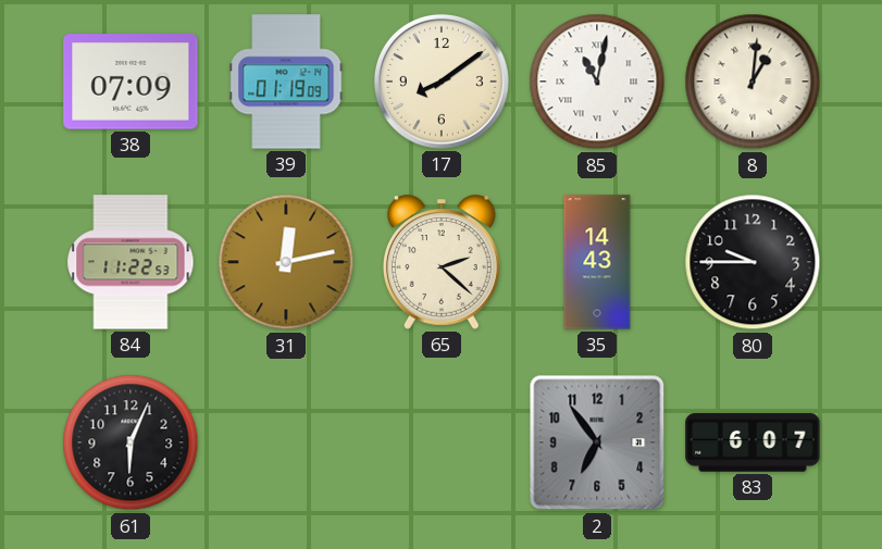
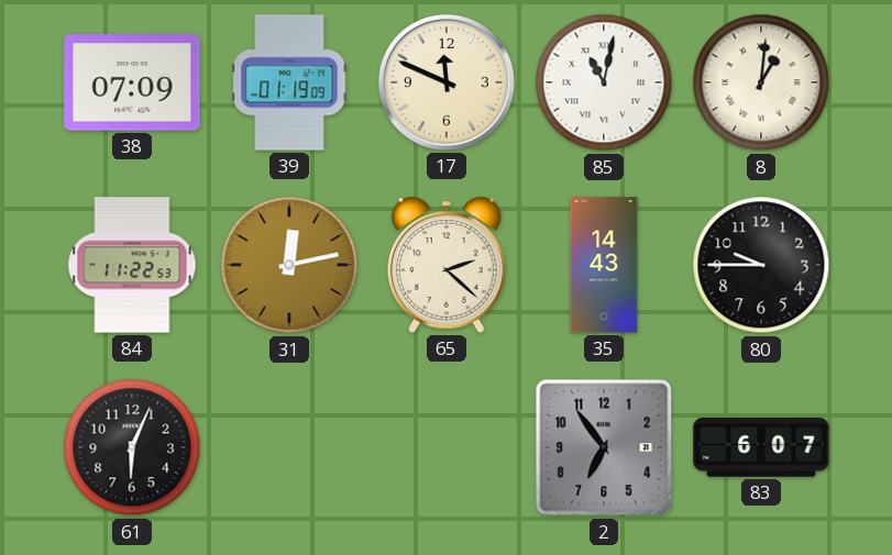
17: 8:09 -> 11:49 (447, 82)
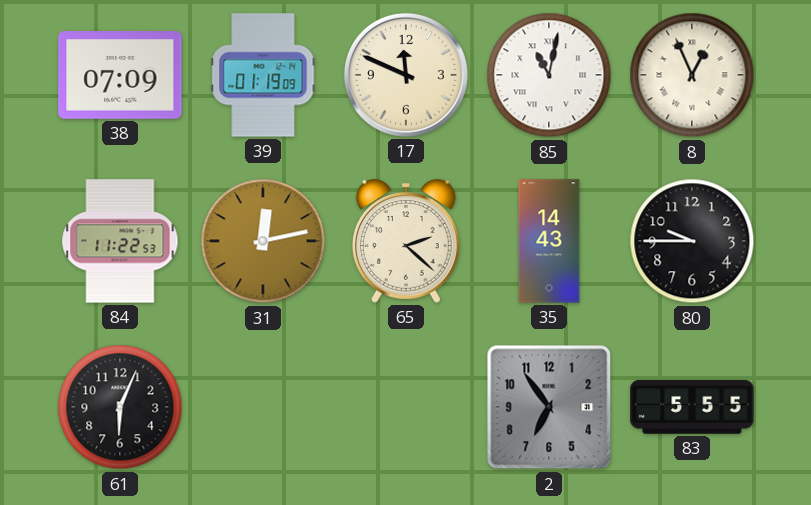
8: 1:01 -> 12:56 (692, 75)
83: 6:07 -> 5:55 (692, 407)
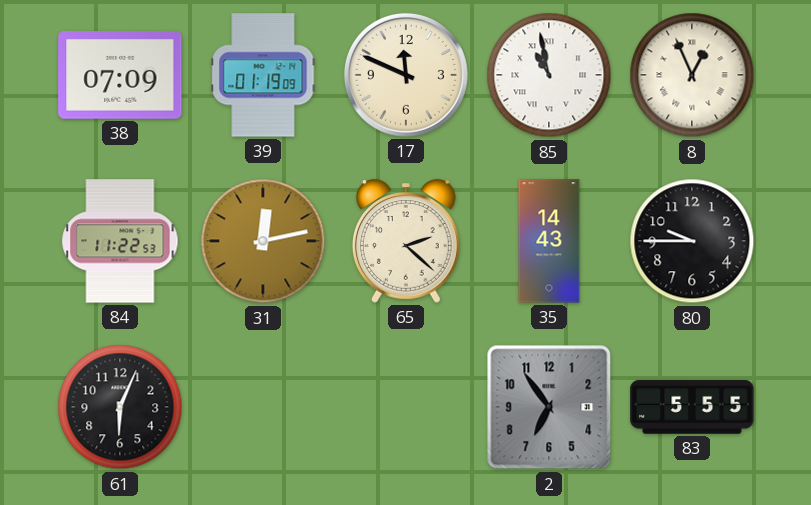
85: 11:02 -> 10:58 (549, 75)
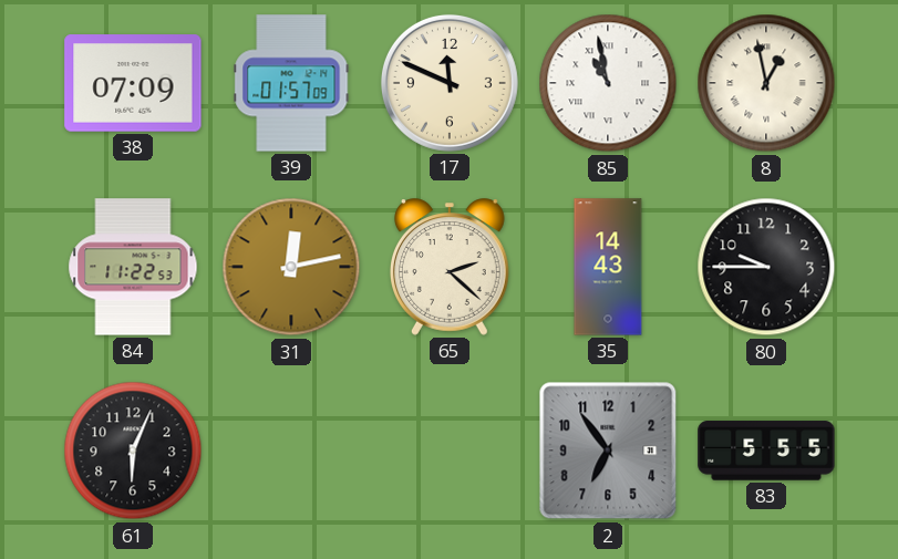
39: 01:19 -> 01:57 (291, 83)
8: 12:56 -> 12:58 (766, 83)
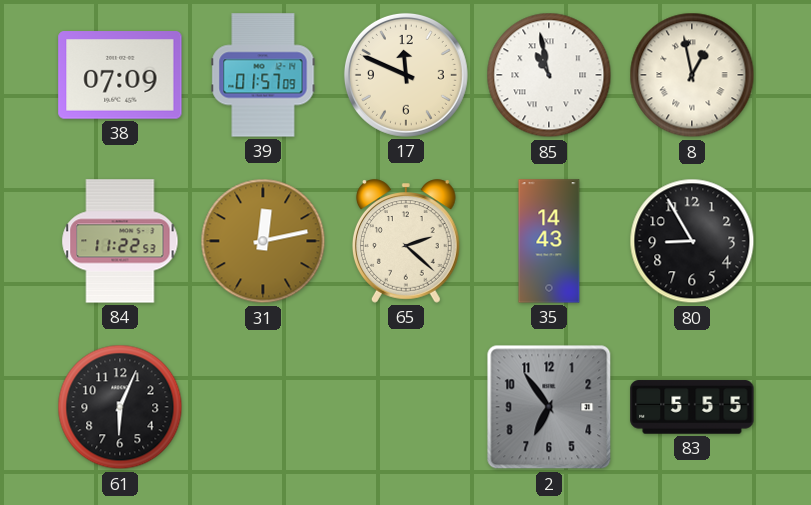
80: 9:45 -> 8:55 (692, 241)
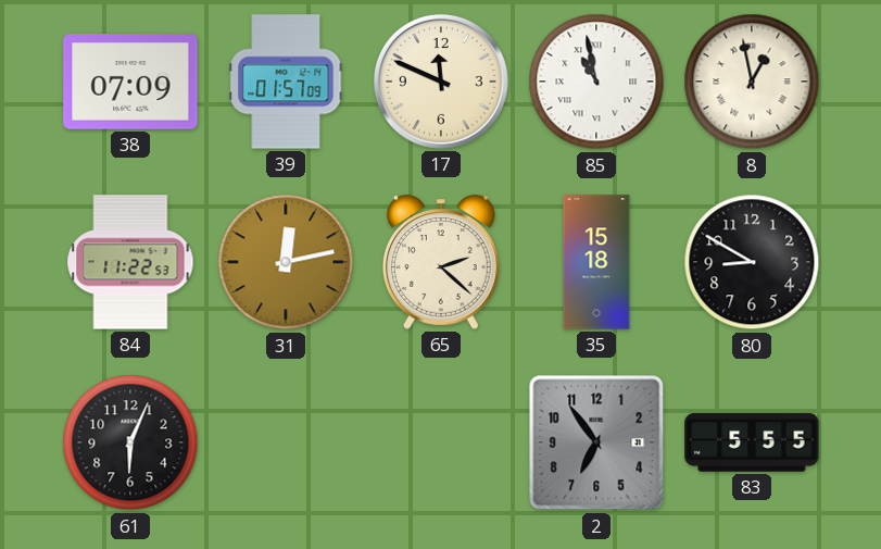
35: 14:43 -> 15:18 (596, 262)
80: 8:55 -> 8:50 (752, 262)
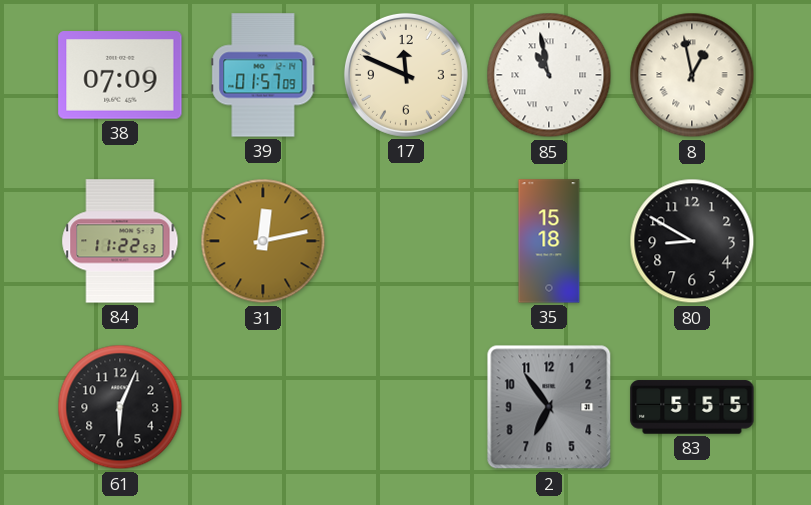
65: 2:22 -> none (441, 262)
